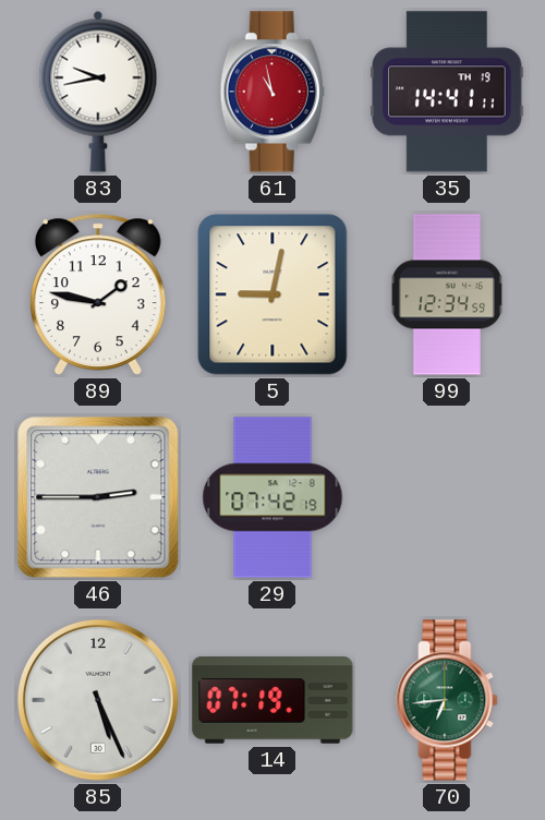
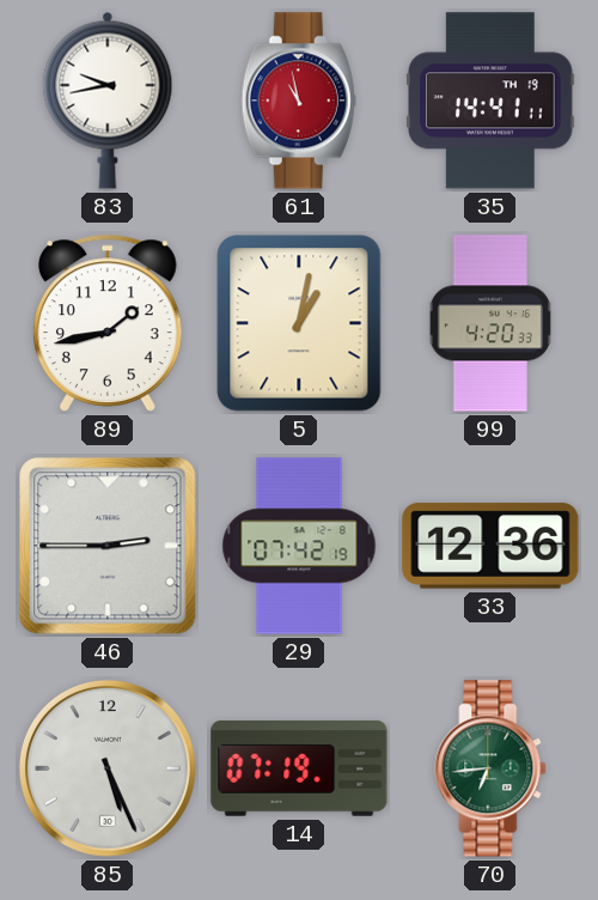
89: 1:47 -> 1:43 (109, 323)
5: 9:02 -> 1:02 (299, 323)
99: 12:34 -> 4:20 (490, 323)
33: none -> 12:36 (490, 546)
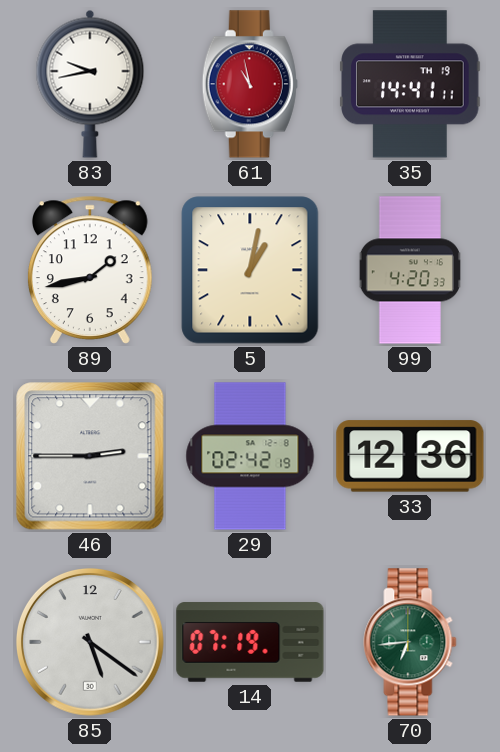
29: 07:42 -> 02:42 (250, 456)
85: 5:26 -> 5:21 (91, 643)
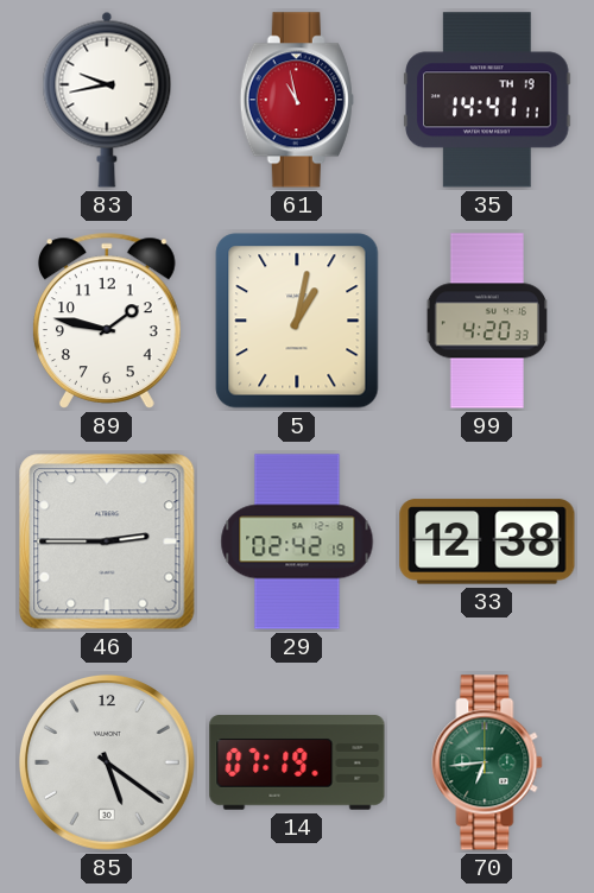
89: 1:43 -> 1:47 (108, 321)
33: 12:36 -> 12:38 (487, 541)
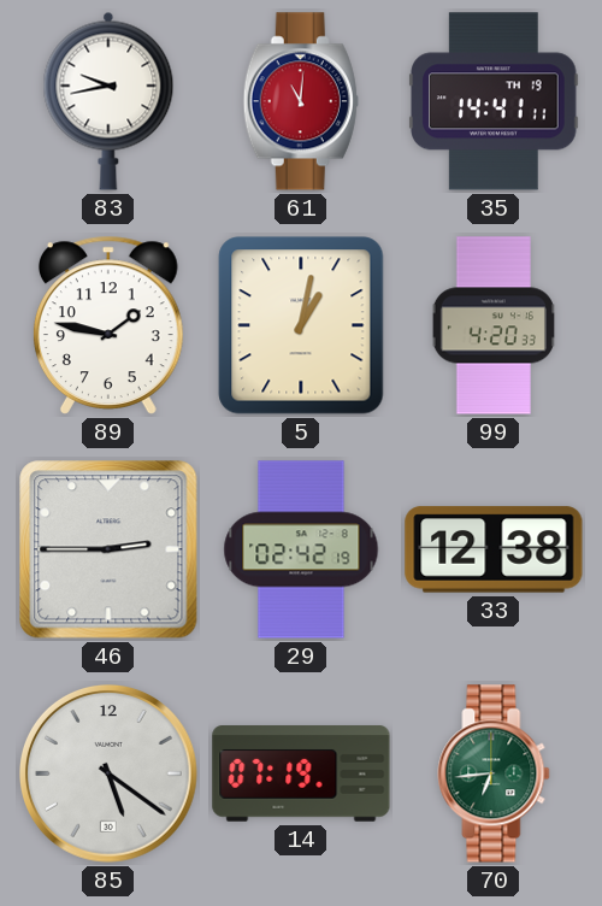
61: 10:58 -> 11:01 (301, 101)
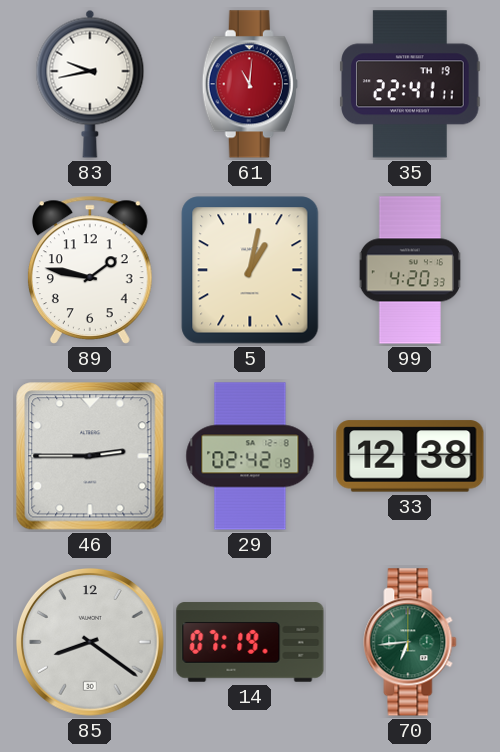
35: 14:41 -> 22:41 (410, 84)
85: 5:21 -> 8:21 (91, 643)
